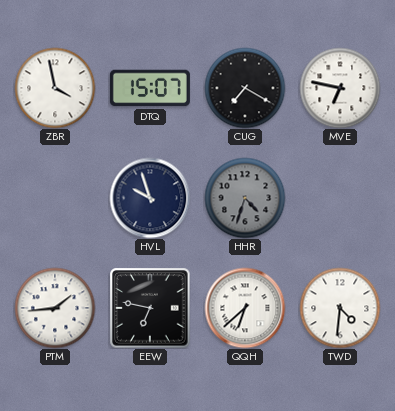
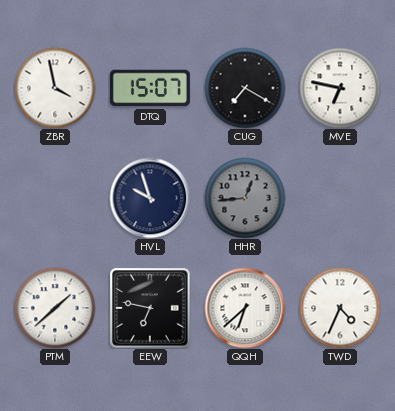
HHR: 4:33 -> 12:44 (245, 198)
PTM: 1:44 -> 1:38 (55, 308)
TWD: 4:31 -> 4:34 (340, 308)
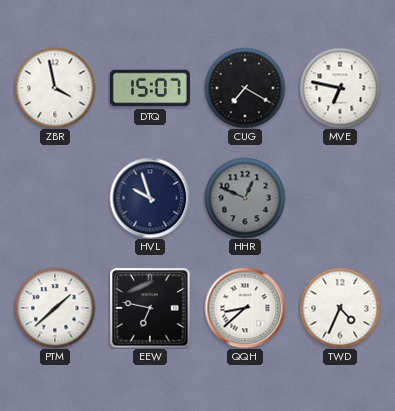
HHR: 12:44 -> 12:49 (245, 198)
QQH: 6:38 -> 8:38 (245, 308)
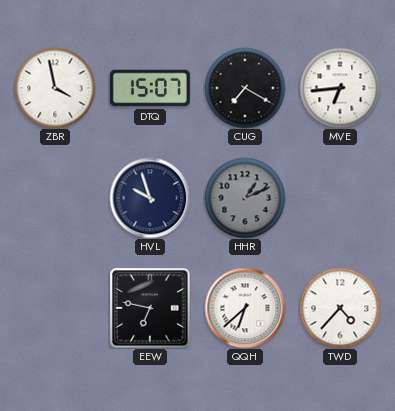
MVE: 6:47 -> 6:44 (340, 88)
HHR: 12:49 -> 1:11 (245, 198)
PTM: 1:38 -> none (55, 308)
QQH: 8:38 -> 6:38 (245, 308)
TWD: 4:34 -> 4:37 (340, 308)
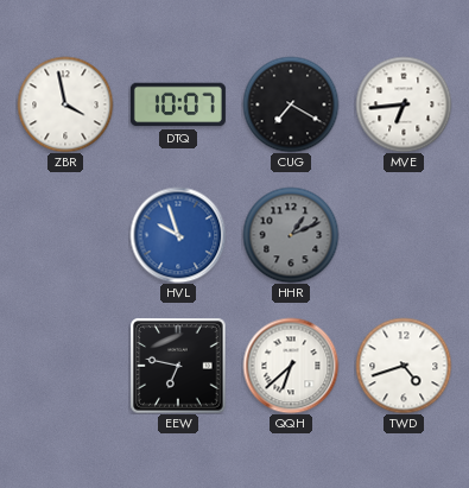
DTQ: 15:07 -> 10:07 (178, 104)
HVL dial: navy -> blue (178, 235)
TWD: 4:37 -> 4:42 (404, 366)
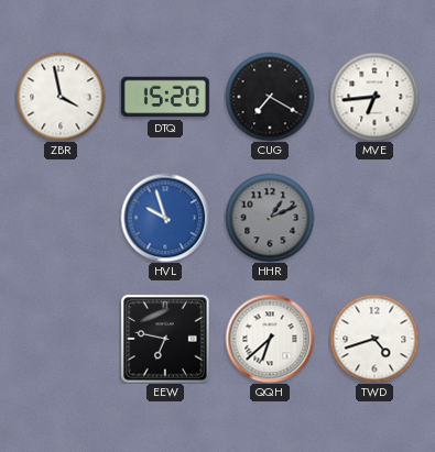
DTQ: 10:07 -> 15:20 (165, 97)
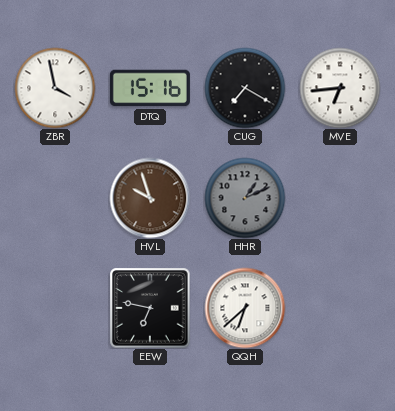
DTQ: 15:20 -> 15:16 (150, 88)
HVL dial: blue -> brown (150, 198)
TWD: 4:42 -> none (374, 339)
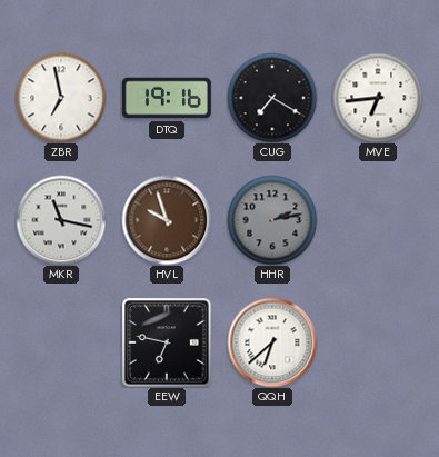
ZBR: 3:58 -> 6:58 (61, 98)
DTQ: 15:16 -> 19:16 (167, 98)
MKR: none -> 11:17 (61, 220)
HHR: 1:11 -> 2:13 (272, 220)
